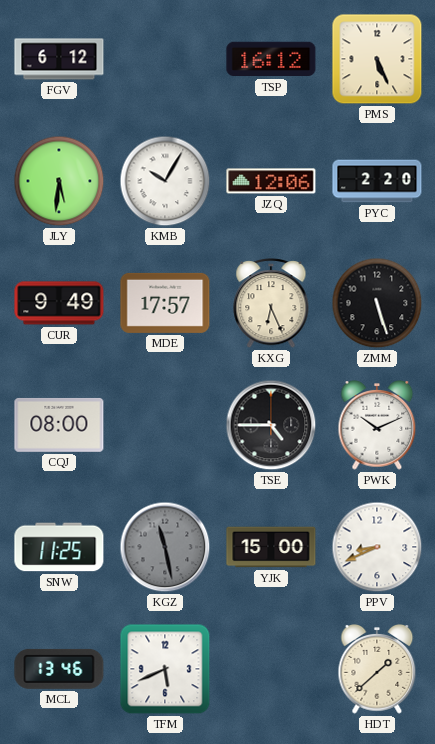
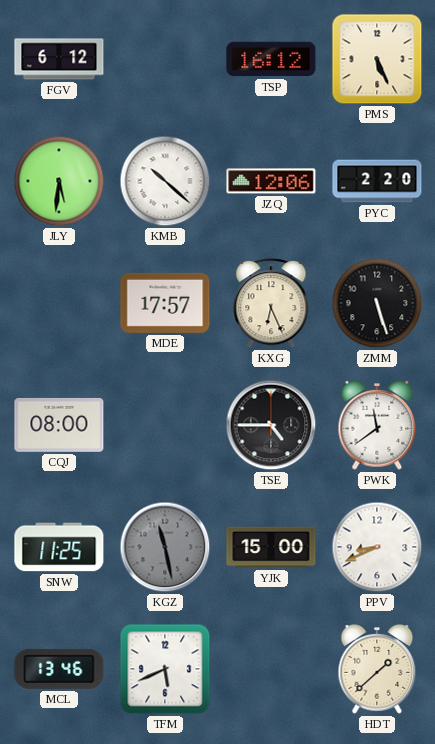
KMB: 10:05 -> 10:22 (165, 181)
CUR: 9:49 -> none (59, 303)
PWK: 10:11 -> 11:39 (377, 426)
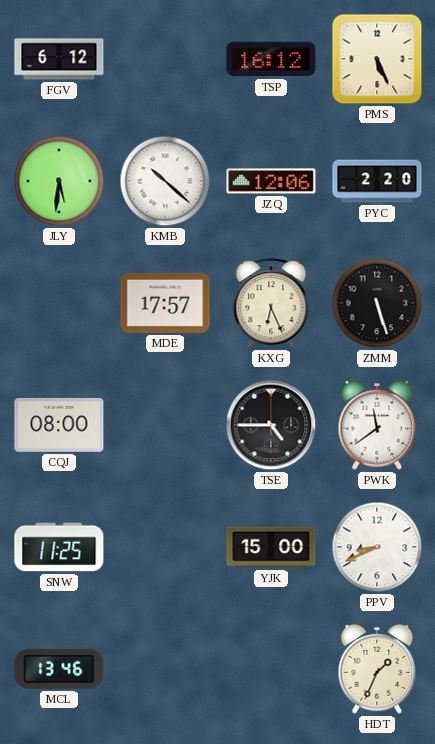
KGZ: 11:28 -> none (165, 547)
TFM: 5:41 -> none (165, 669)
HDT: 1:38 -> 1:34 (377, 670)
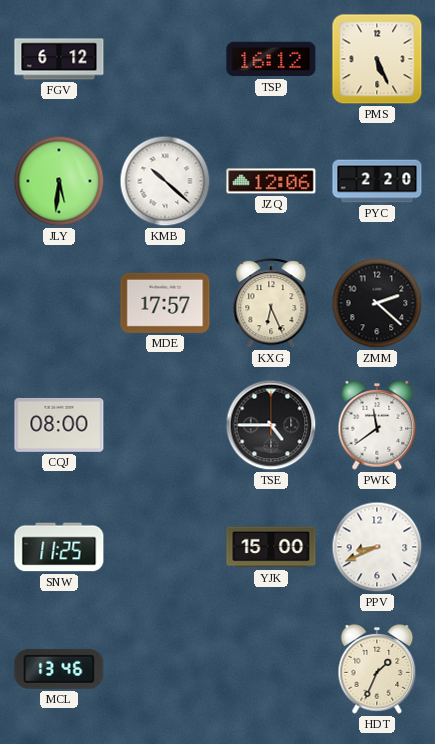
ZMM: 5:27 -> 2:22 (377, 303)
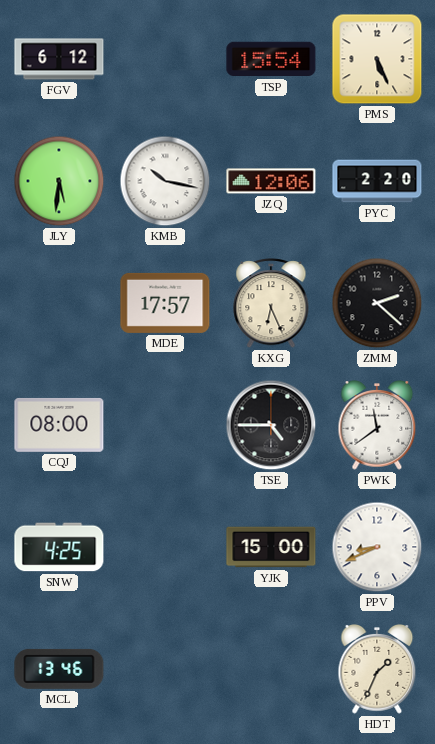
TSP: 16:12 -> 15:54 (271, 59)
KMB: 10:22 -> 10:17 (165, 181)
SNW: 11:25 -> 4:25 (59, 547)
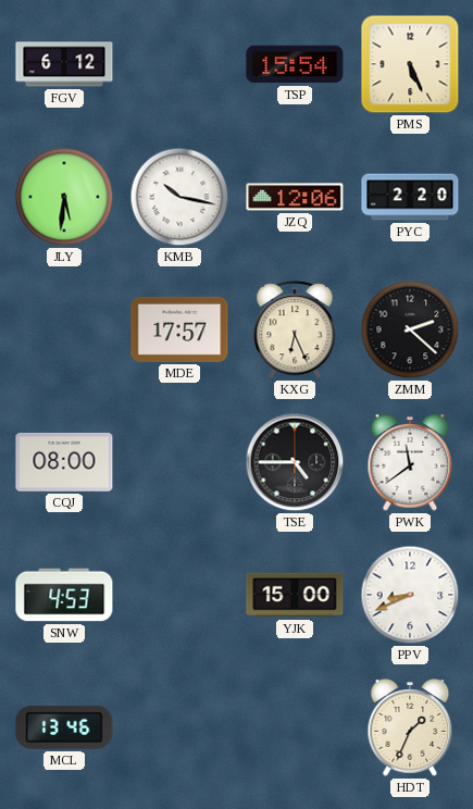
SNW: 4:25 -> 4:53 (64, 595)
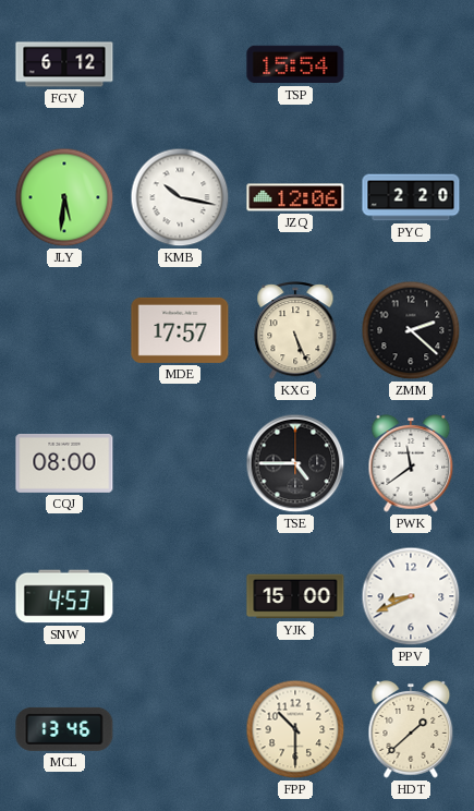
PMS: 5:26 -> none (410, 64)
KXG: 6:26 -> 5:26 (295, 331)
FPP: none -> 10:30 (295, 729)
HDT: 1:34 -> 1:38 (411, 730)
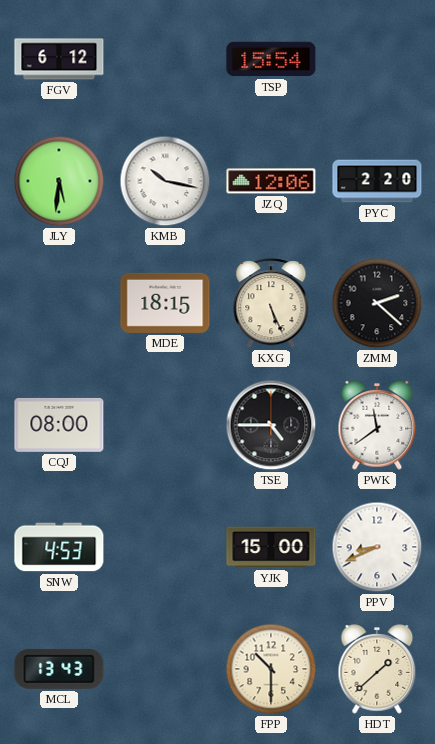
MDE: 17:57 -> 18:15 (165, 303)
MCL: 13:46 -> 13:43 (59, 669)
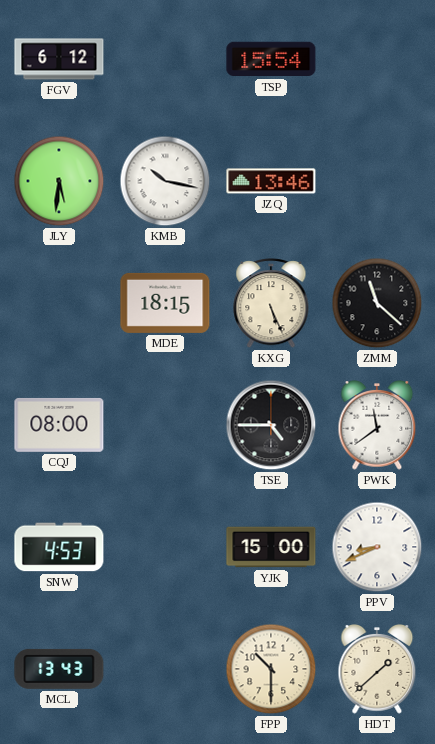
JZQ: 12:06 -> 13:46 (271, 181)
PYC: 2:20 -> none (377, 181)
ZMM: 2:22 -> 11:22 (377, 303)
